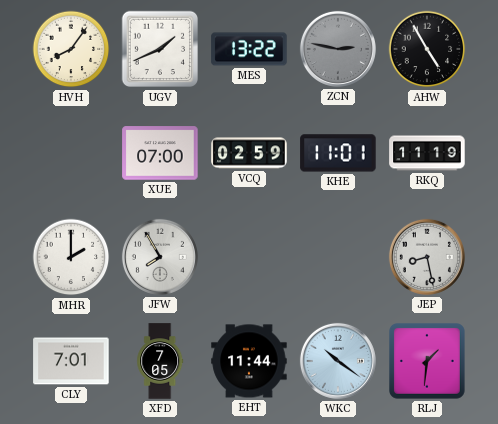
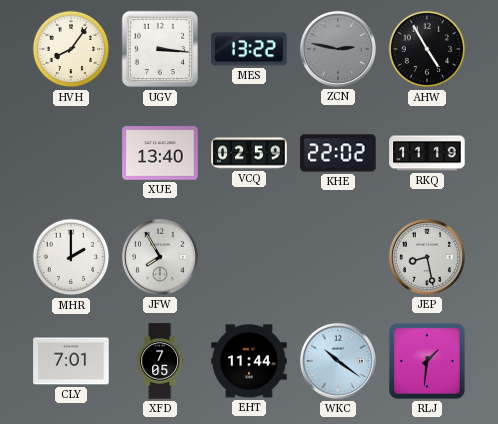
UGV: 1:41 -> 3:16 (160, 49)
XUE: 07:00 -> 13:40 (160, 153)
KHE: 11:01 -> 22:02 (338, 153)
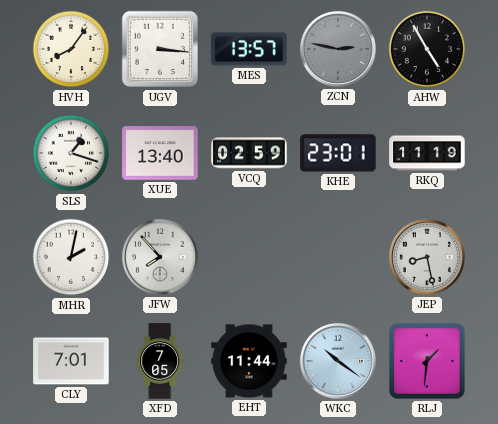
MES: 13:22 -> 13:57 (249, 49)
SLS: none -> 1:18 (71, 153)
KHE: 22:02 -> 23:01 (338, 153)
MHR: 2:00 -> 2:02 (71, 257)
JFW: 7:55 -> 7:53 (160, 257)
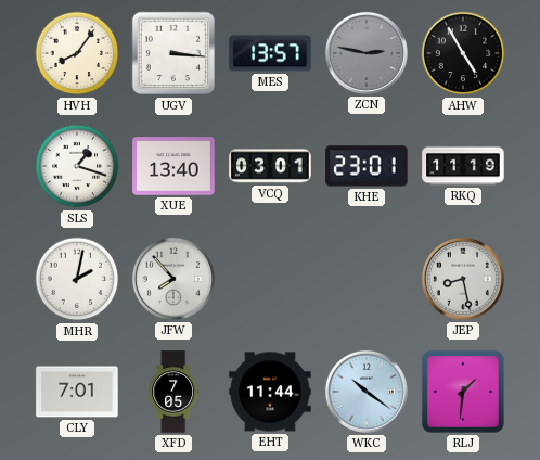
VCQ: 02:59 -> 03:01 (270, 166)
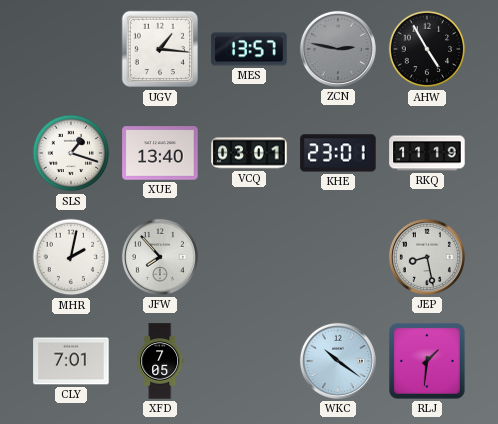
HVH: 8:06 -> none (77, 53)
UGV: 3:16 -> 1:16 (160, 49)
EHT: 11:44 -> none (270, 392)
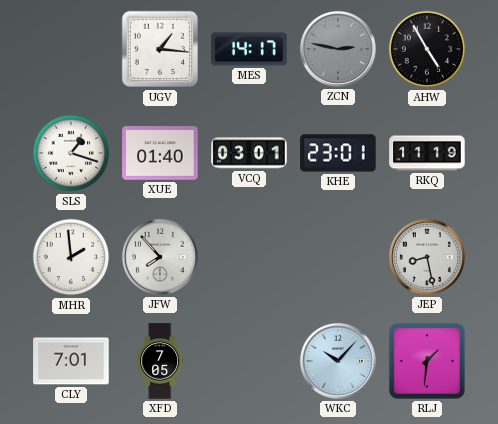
MES: 13:57 -> 14:17 (249, 49)
XUE: 13:40 -> 01:40 (160, 153)
MHR: 2:02 -> 1:59 (71, 257)
WKC: 10:21 -> 10:07 (338, 361)
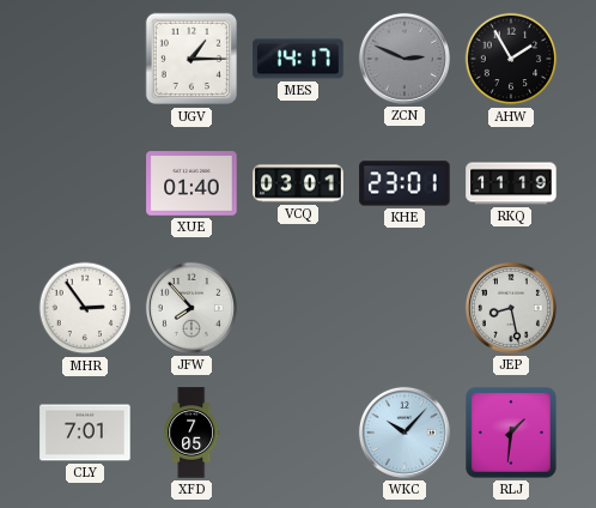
UGV: 1:16 -> 1:15 (191, 59)
ZCN: 2:47 -> 2:49 (405, 59)
AHW: 4:55 -> 1:55 (511, 59)
SLS: 1:18 -> none (71, 153)
MHR: 1:59 -> 2:54 (85, 308)
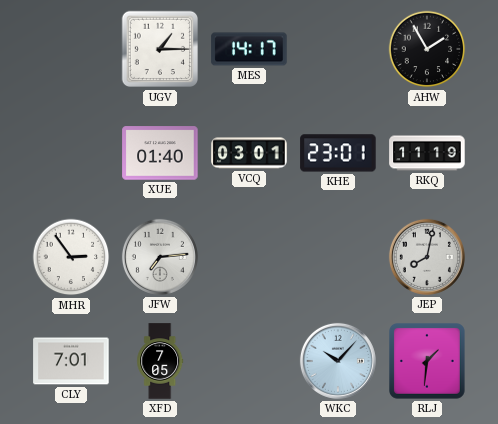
ZCN: 2:49 -> none (405, 59)
JFW: 7:53 -> 7:14 (160, 257)
JEP: 8:28 -> 8:02 (427, 257)
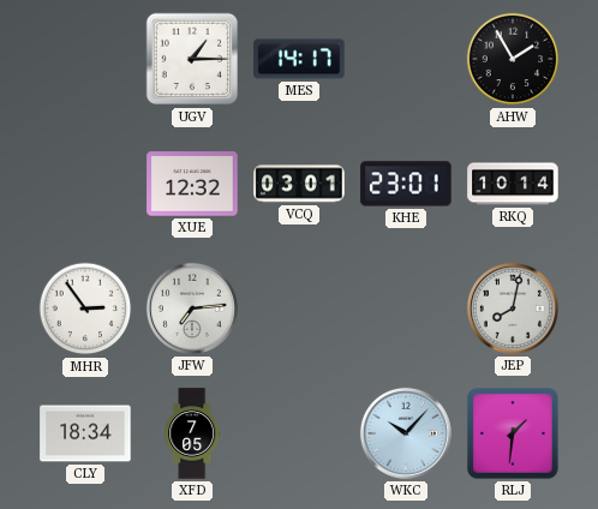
XUE: 01:40 -> 12:32 (192, 184)
RKQ: 11:19 -> 10:14 (513, 184)
CLY: 7:01 -> 18:34 (85, 433)
